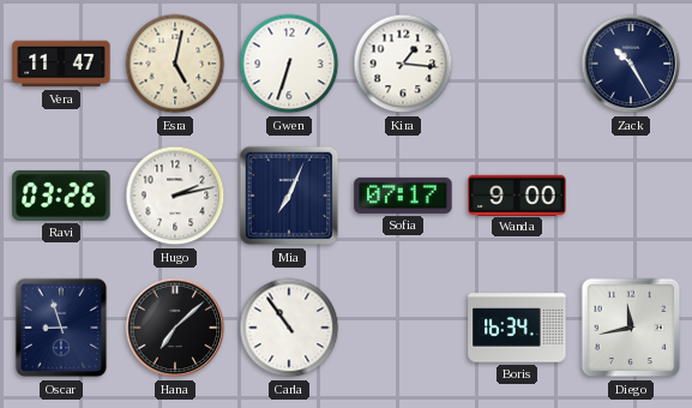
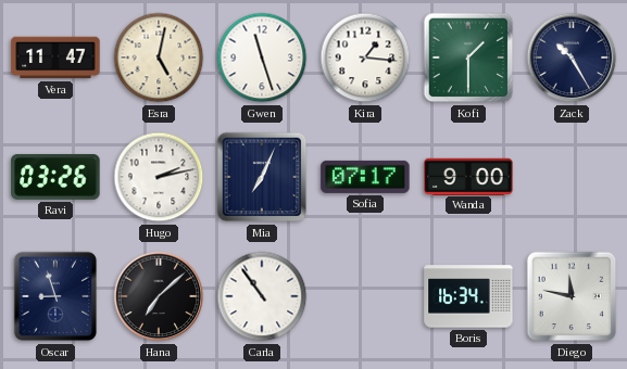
Gwen: 6:33 -> 11:27 (262, 58)
Kofi: none -> 1:30 (468, 58)
Diego: 11:43 -> 11:47 (572, 296)
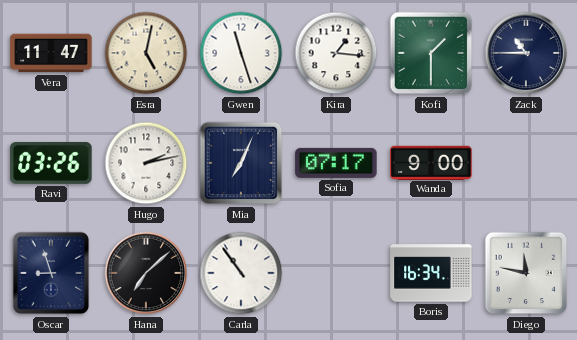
Zack: 10:25 -> 10:45 (526, 53)
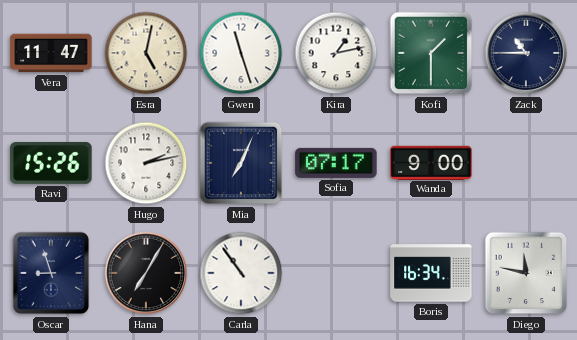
Kira: 1:16 -> 1:13 (336, 53)
Ravi: 03:26 -> 15:26 (51, 163)
Hana: 7:08 -> 7:05 (146, 273)
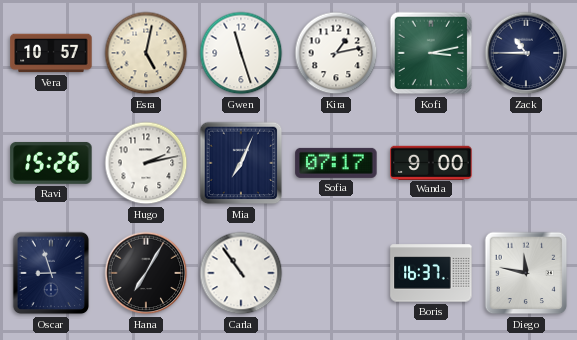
Vera: 11:47 -> 10:57 (51, 53)
Kofi: 1:30 -> 3:13 (431, 53)
Boris: 16:34 -> 16:37 (431, 273)
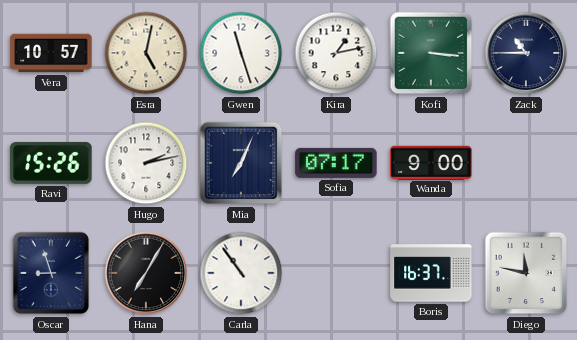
Kofi: 3:13 -> 3:16 (431, 53)
